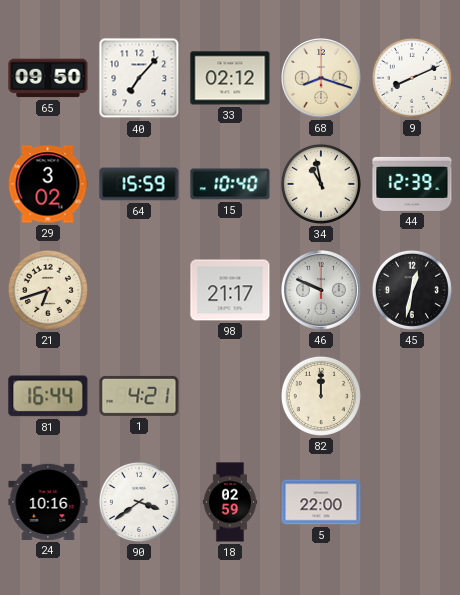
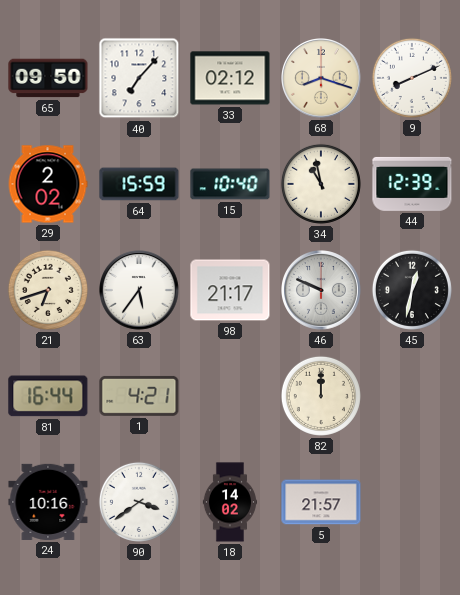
29: 3:02 -> 2:02 (48, 184)
63: none -> 5:36 (140, 291)
18: 02:59 -> 14:02 (229, 502)
5: 22:00 -> 21:57 (321, 502)
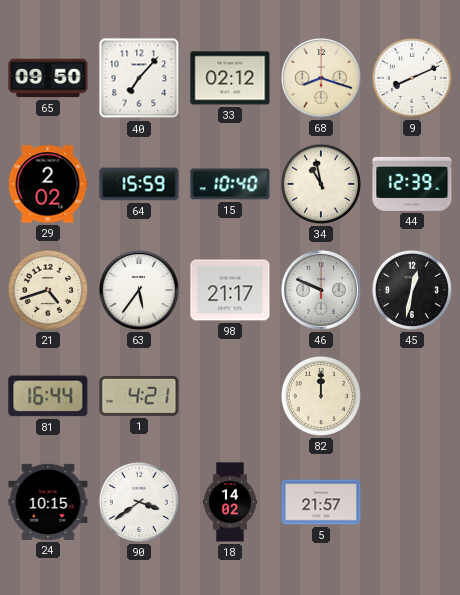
21: 6:42 -> 4:42 (48, 290)
24: 10:16 -> 10:15 (48, 502)
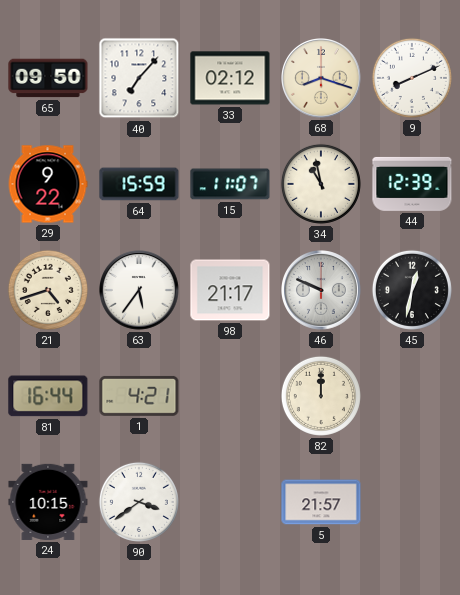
29: 2:02 -> 9:22 (48, 184)
15: 10:40 -> 11:07 (230, 184)
18: 14:02 -> none (229, 502)
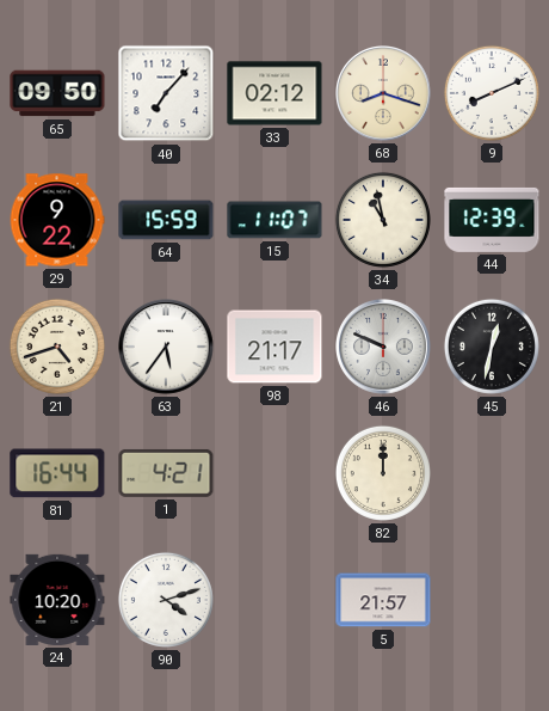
24: 10:15 -> 10:20 (57, 600)
90: 3:39 -> 4:12 (166, 600)
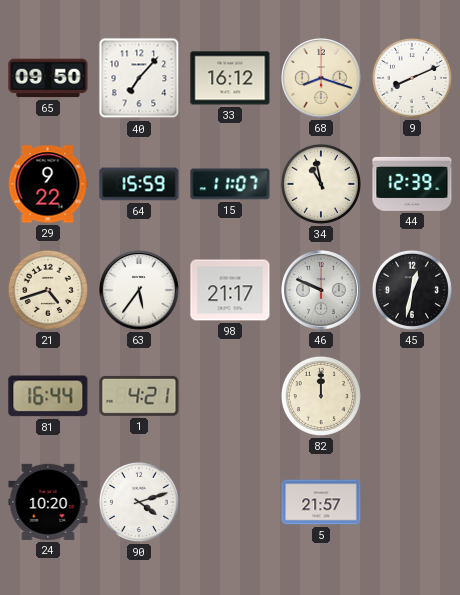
33: 02:12 -> 16:12 (230, 78)
